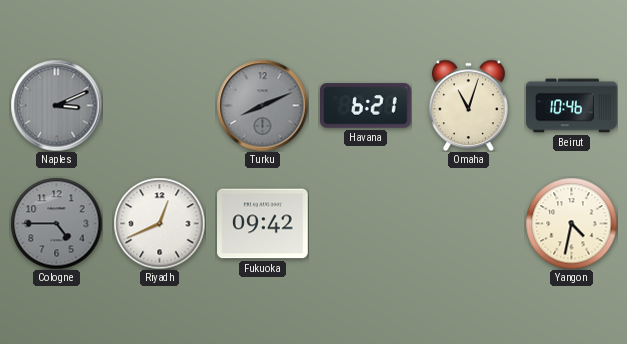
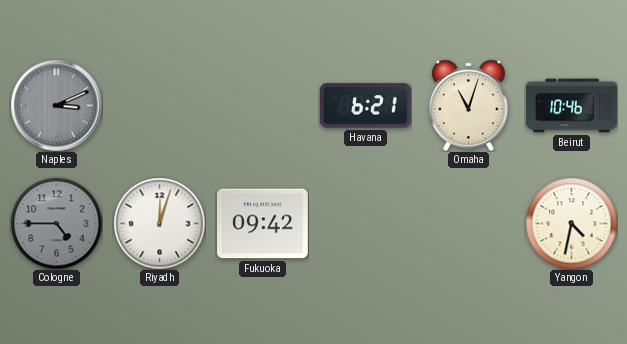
Turku: 8:11 -> none (262, 105)
Riyadh: 12:41 -> 12:03 (159, 223)
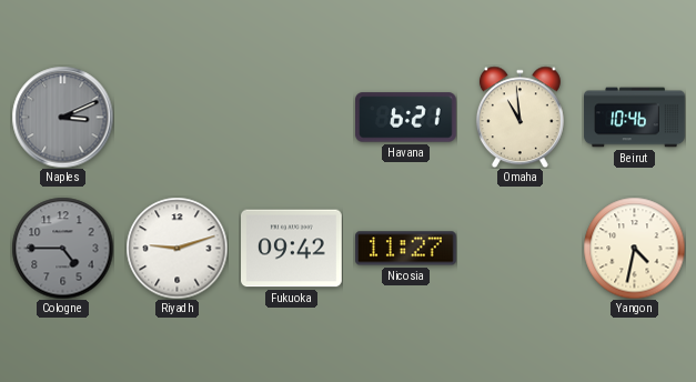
Omaha: 11:03 -> 10:59 (520, 117)
Riyadh: 12:03 -> 9:12 (176, 248)
Nicosia: none -> 11:27 (406, 249)
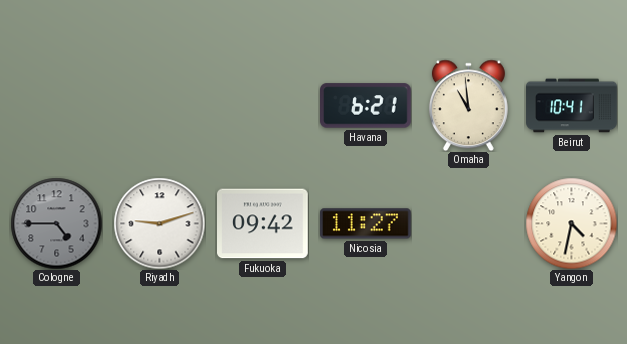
Naples: 3:11 -> none (62, 117)
Beirut: 10:46 -> 10:41 (572, 106)
